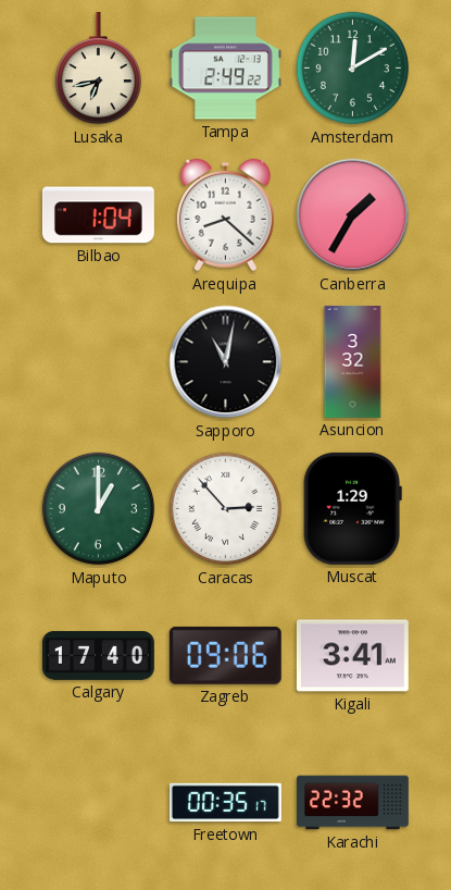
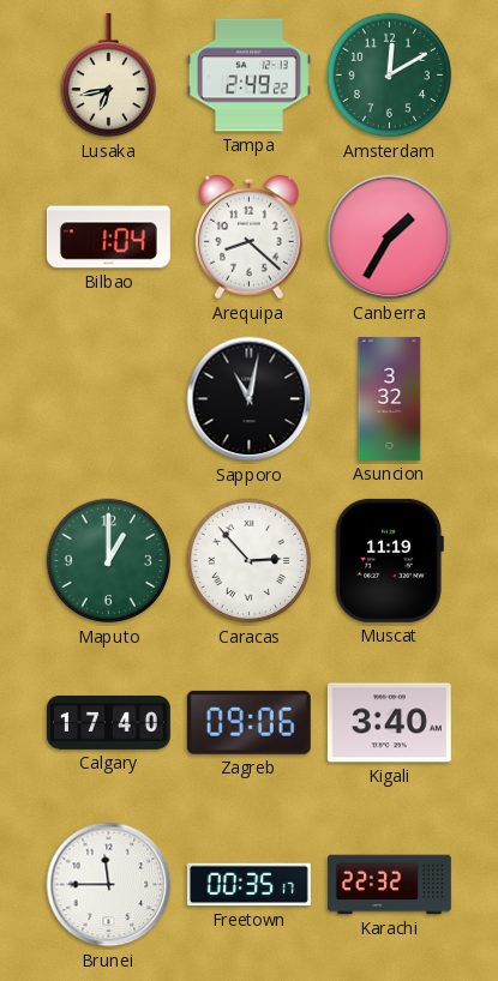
Muscat: 1:29 -> 11:19 (389, 560)
Kigali: 3:41 -> 3:40 (389, 723)
Brunei: none -> 11:45 (109, 885)
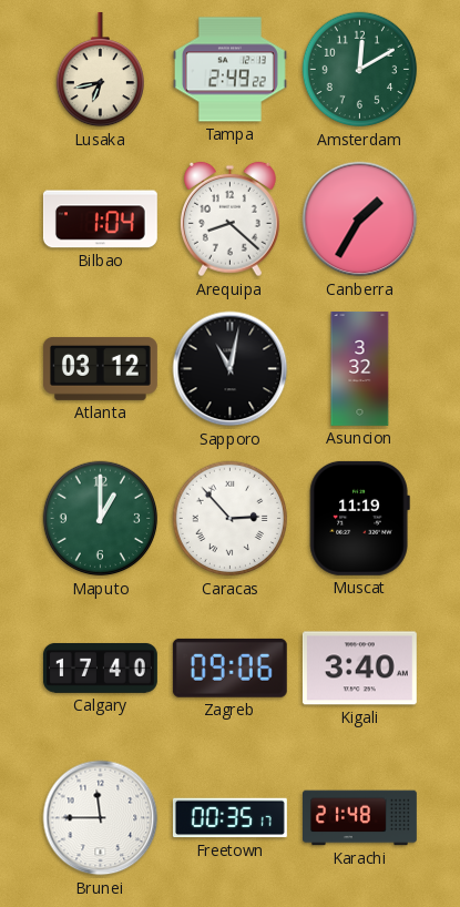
Atlanta: none -> 03:12 (100, 368)
Karachi: 22:32 -> 21:48 (360, 818)
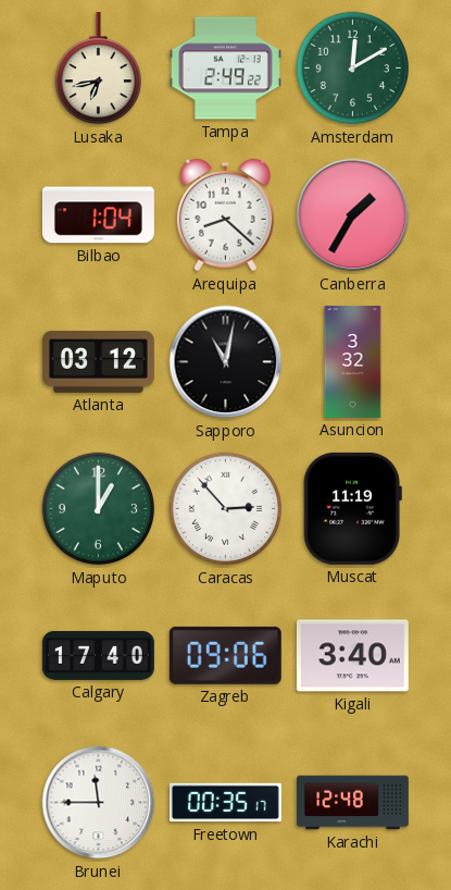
Karachi: 21:48 -> 12:48 (353, 803)
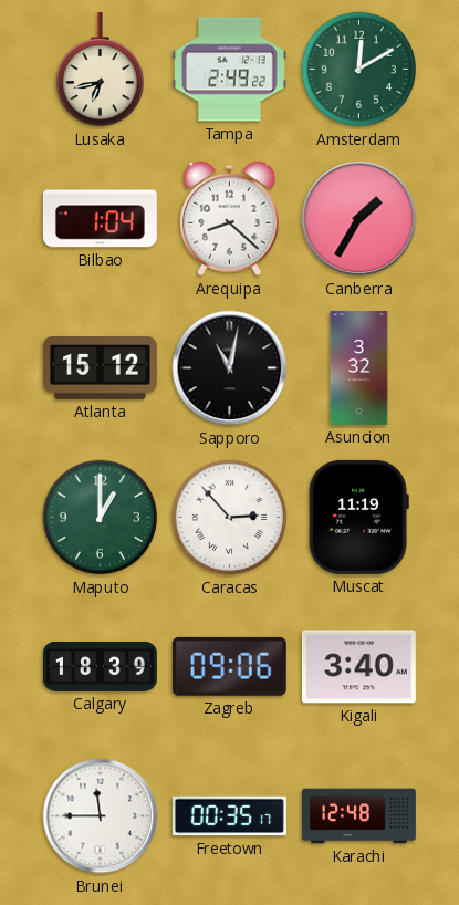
Atlanta: 03:12 -> 15:12 (100, 367)
Calgary: 17:40 -> 18:39 (100, 666)
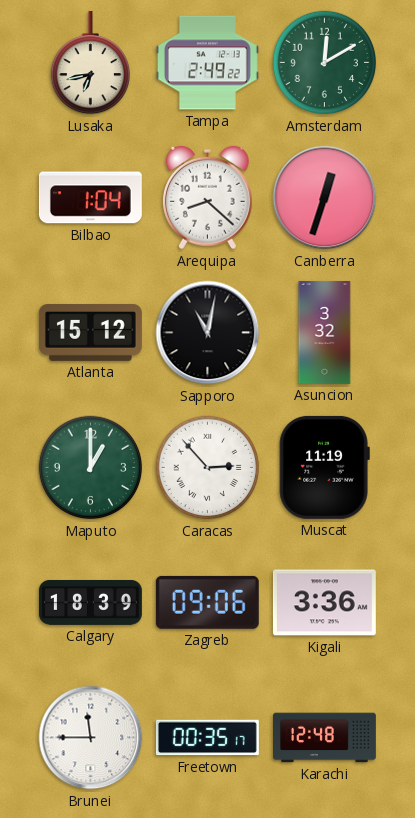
Canberra: 1:35 -> 12:33 (325, 198)
Kigali: 3:40 -> 3:36 (324, 603)
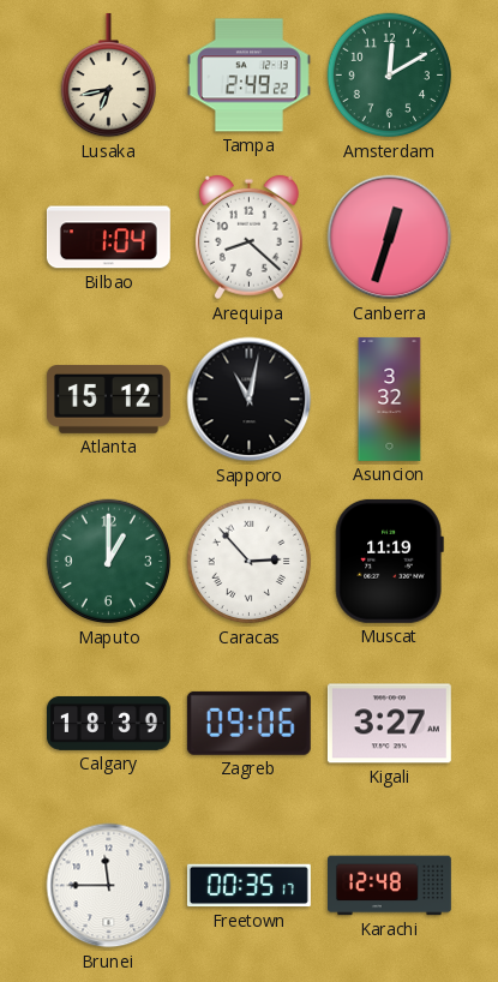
Kigali: 3:36 -> 3:27 (389, 724)
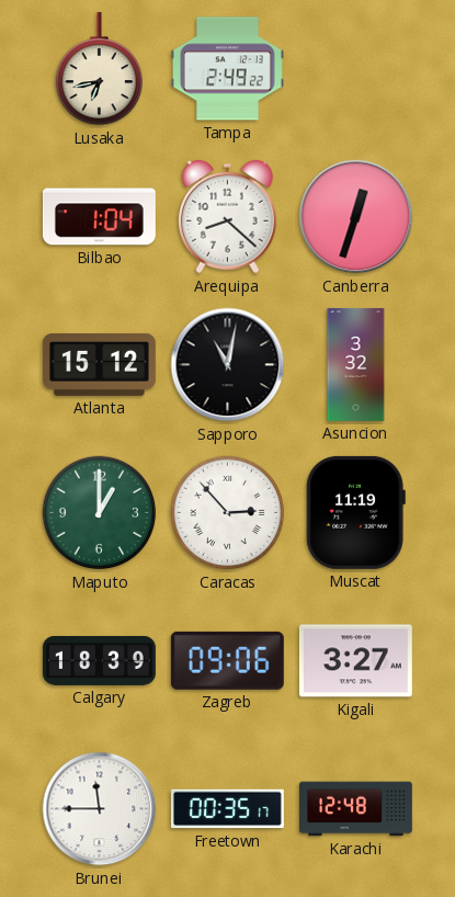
Amsterdam: 12:10 -> none (390, 76)
